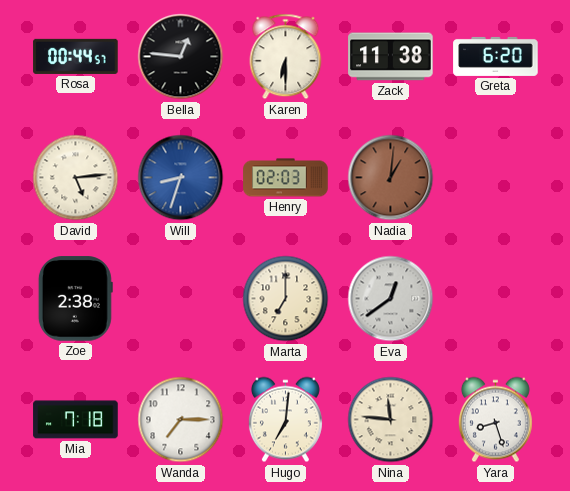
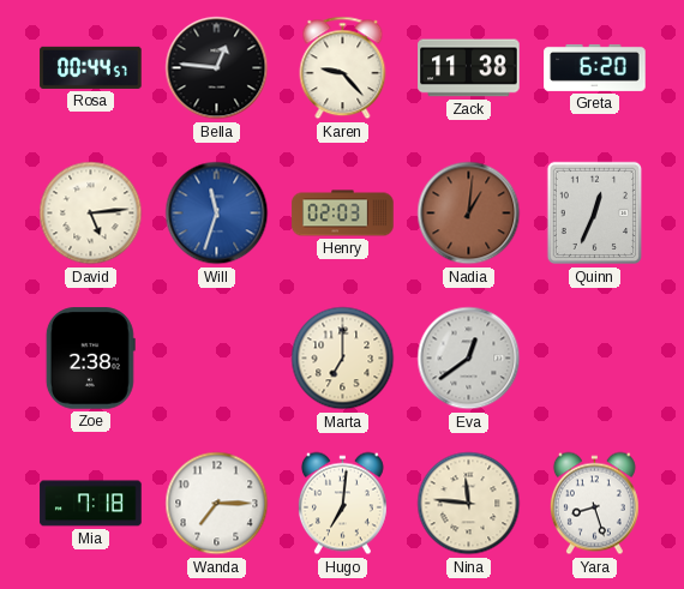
Karen: 6:30 -> 9:23 (343, 68)
Will: 8:33 -> 11:33 (217, 214)
Quinn: none -> 12:34 (594, 214)
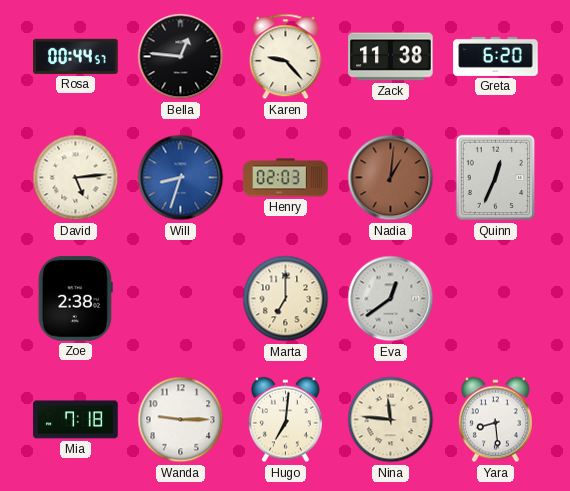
Will: 11:33 -> 8:33 (181, 178)
Wanda: 7:15 -> 9:15 (181, 420)
Yara: 8:27 -> 8:29 (495, 420)
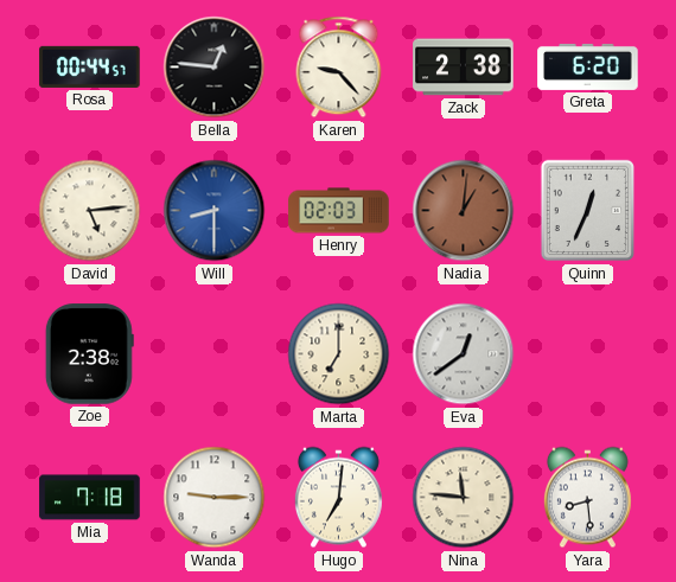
Zack: 11:38 -> 2:38 (464, 68)
Will: 8:33 -> 8:30 (215, 211)
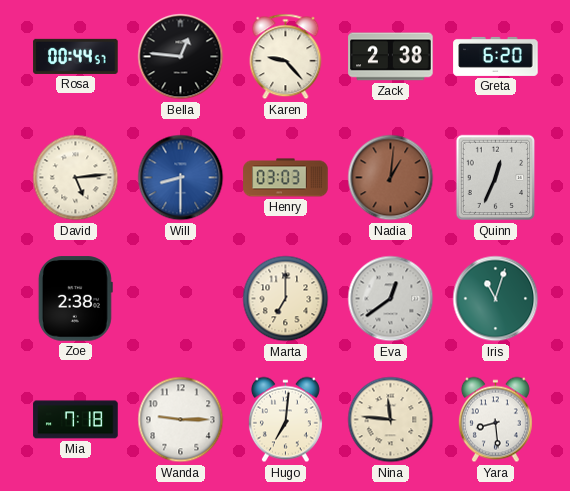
Henry: 02:03 -> 03:03 (286, 178)
Iris: none -> 11:03 (496, 299)
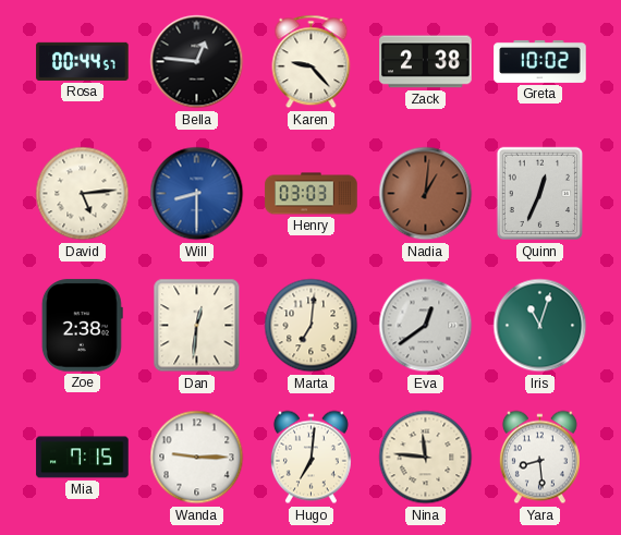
Greta: 6:20 -> 10:02 (540, 61)
Dan: none -> 12:31 (197, 326)
Marta: 7:00 -> 7:01 (312, 326)
Mia: 7:18 -> 7:15 (83, 458)
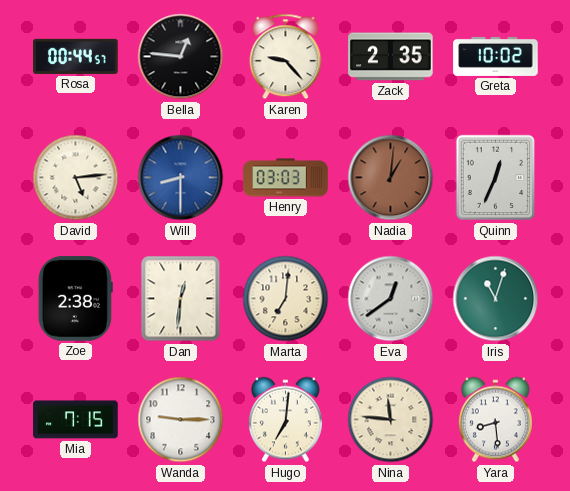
Zack: 2:38 -> 2:35 (391, 57)
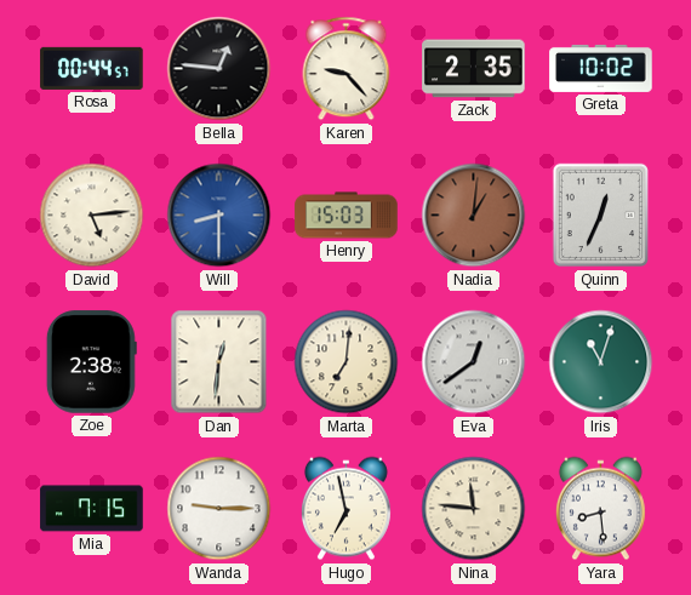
Henry: 03:03 -> 15:03 (347, 216)
Hugo: 7:01 -> 6:58 (345, 509)
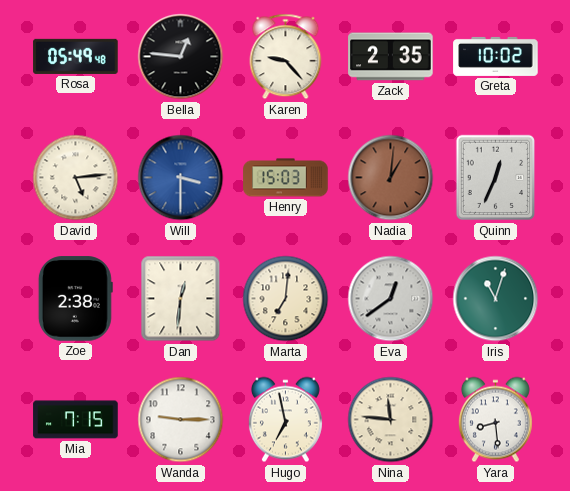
Rosa: 00:44 -> 05:49 (76, 56)
Will: 8:30 -> 3:30 (181, 178)
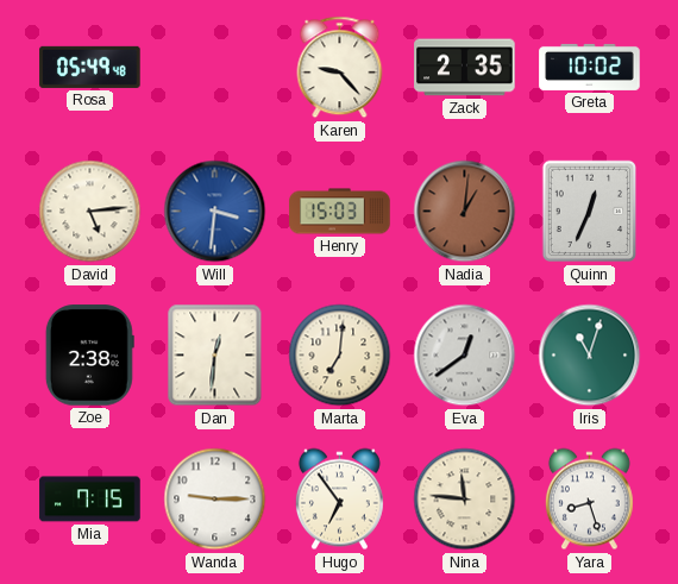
Bella: 12:46 -> none (181, 57)
Will: 3:30 -> 3:31 (215, 212)
Hugo: 6:58 -> 6:54 (339, 500)
Yara: 8:29 -> 8:27 (589, 500)
